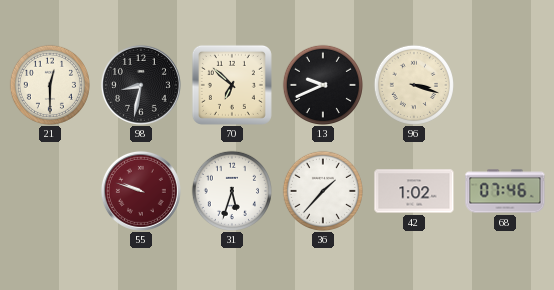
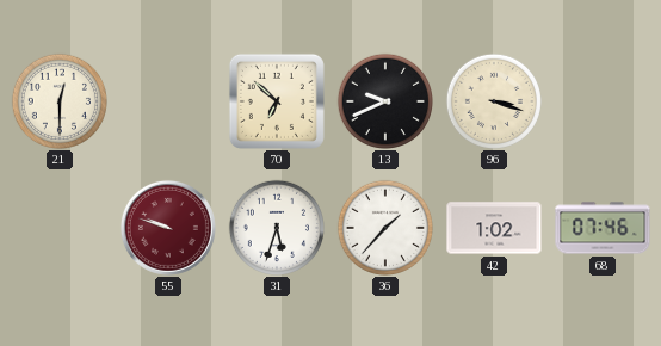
98: 8:32 -> none (141, 85)
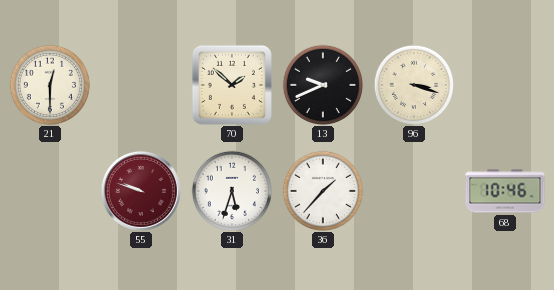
70: 6:52 -> 1:52 (232, 85)
42: 1:02 -> none (494, 228)
68: 07:46 -> 10:46 (505, 191)
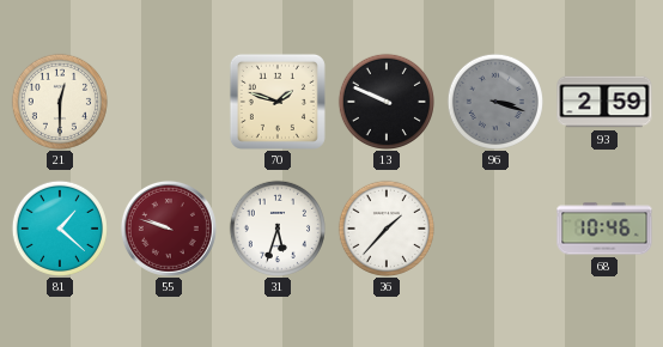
70: 1:52 -> 1:48 (278, 102)
13: 9:41 -> 9:49 (385, 101)
96 dial: cream -> grey (494, 101)
93: none -> 2:59 (604, 102)
81: none -> 1:22 (59, 227)
